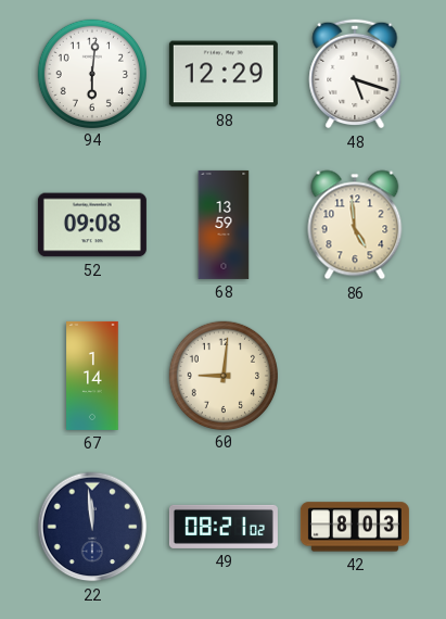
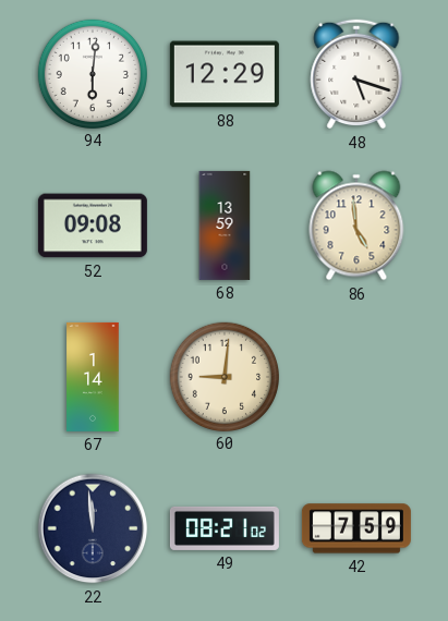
42: 8:03 -> 7:59 (356, 528)
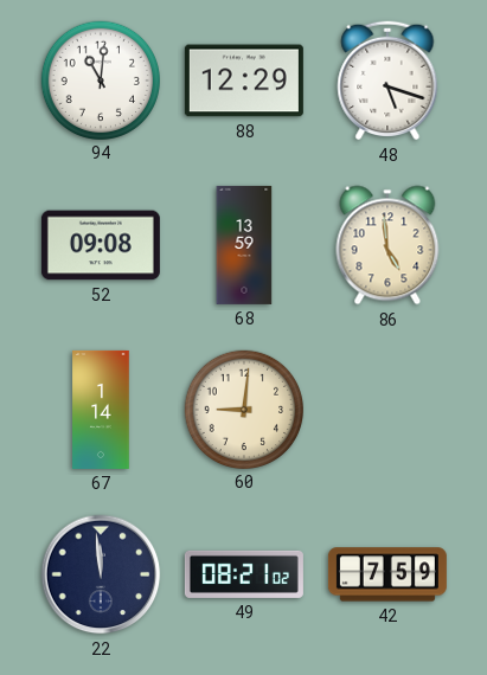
94: 6:01 -> 11:01 (100, 79)
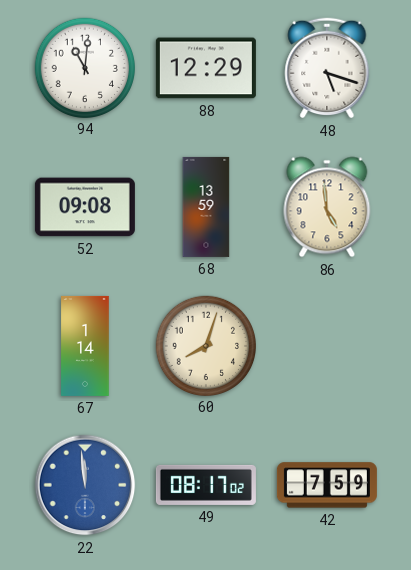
60: 9:01 -> 8:03 (205, 345)
22 dial: navy -> blue (85, 485)
49: 08:21 -> 08:17 (206, 485)
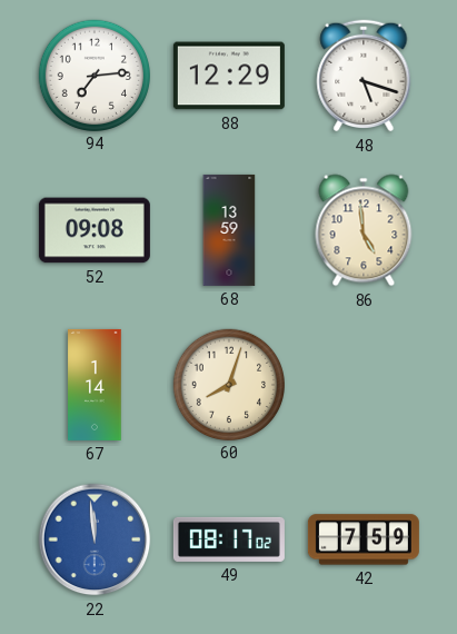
94: 11:01 -> 7:14 (93, 75)
